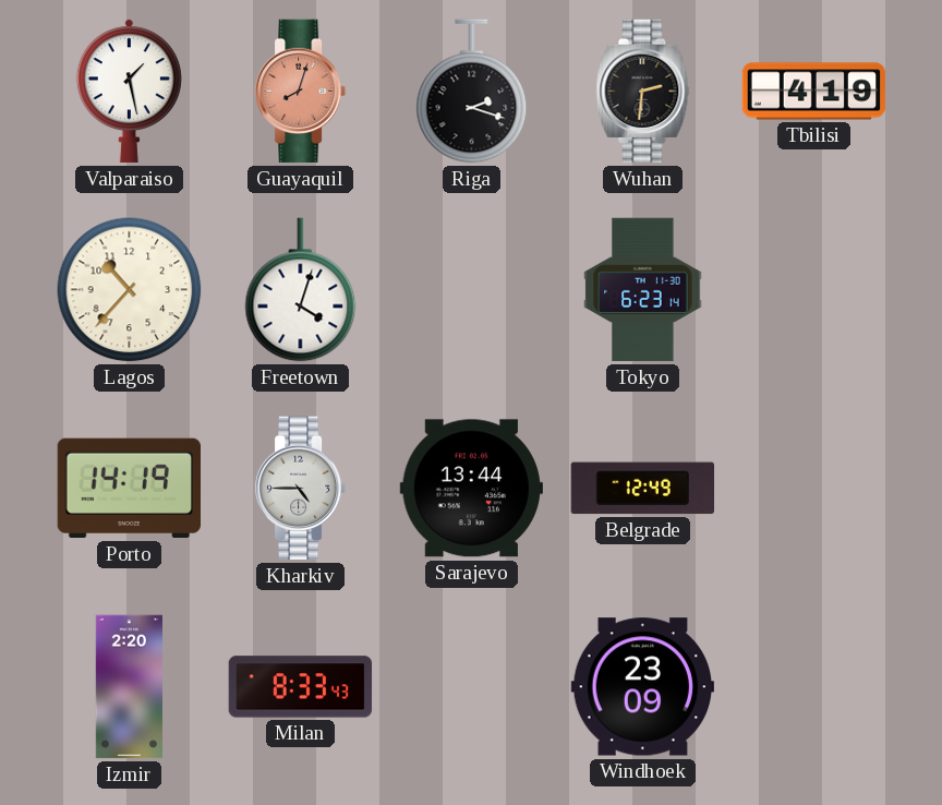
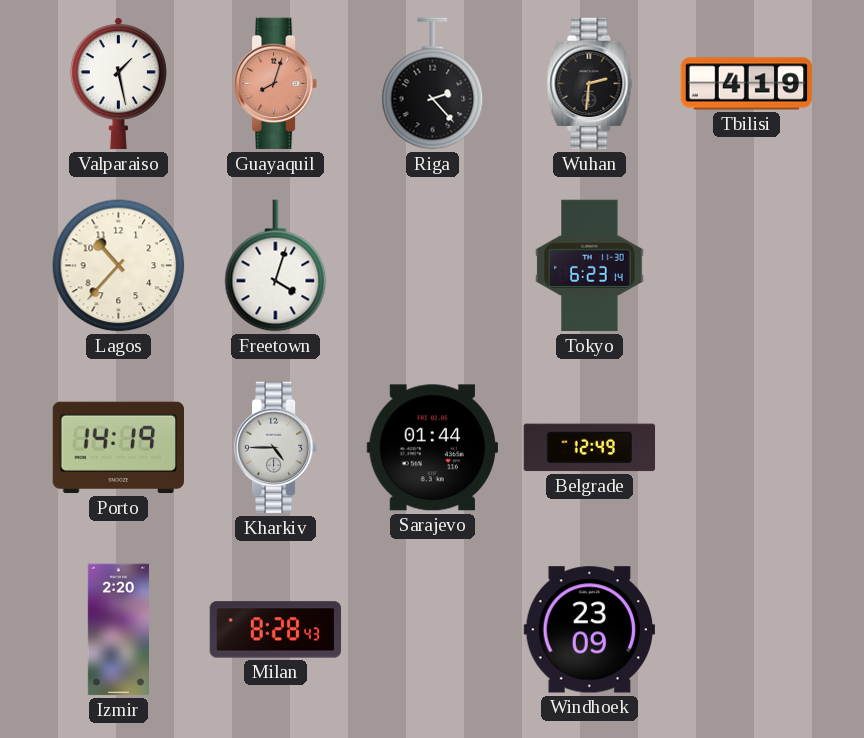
Riga: 2:18 -> 2:23 (433, 84)
Sarajevo: 13:44 -> 01:44 (432, 448)
Milan: 8:33 -> 8:28 (276, 630)
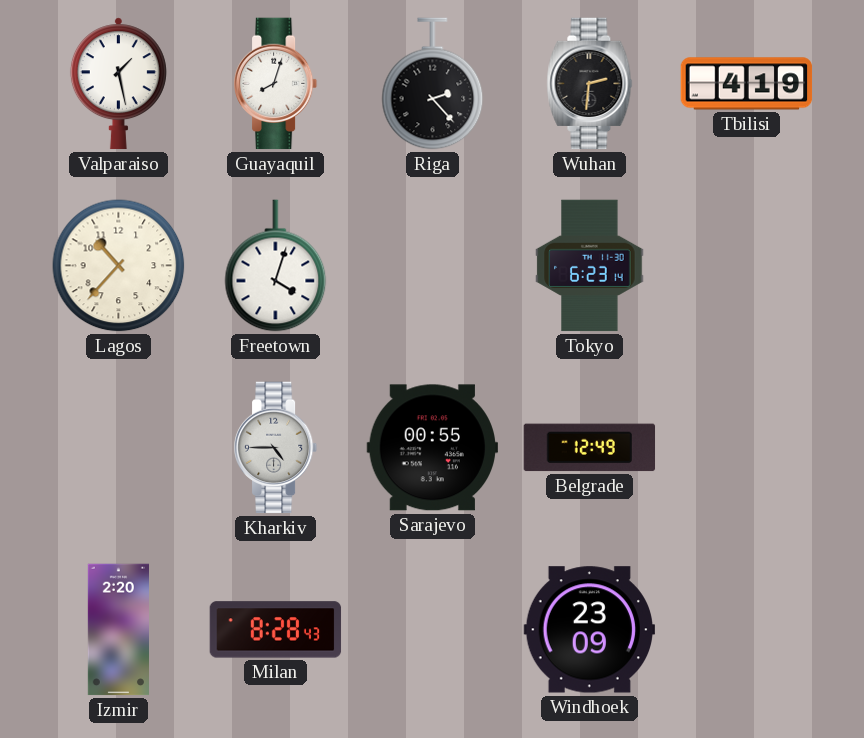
Guayaquil dial: salmon -> white (276, 84)
Porto: 14:19 -> none (118, 448)
Sarajevo: 01:44 -> 00:55 (432, 448)
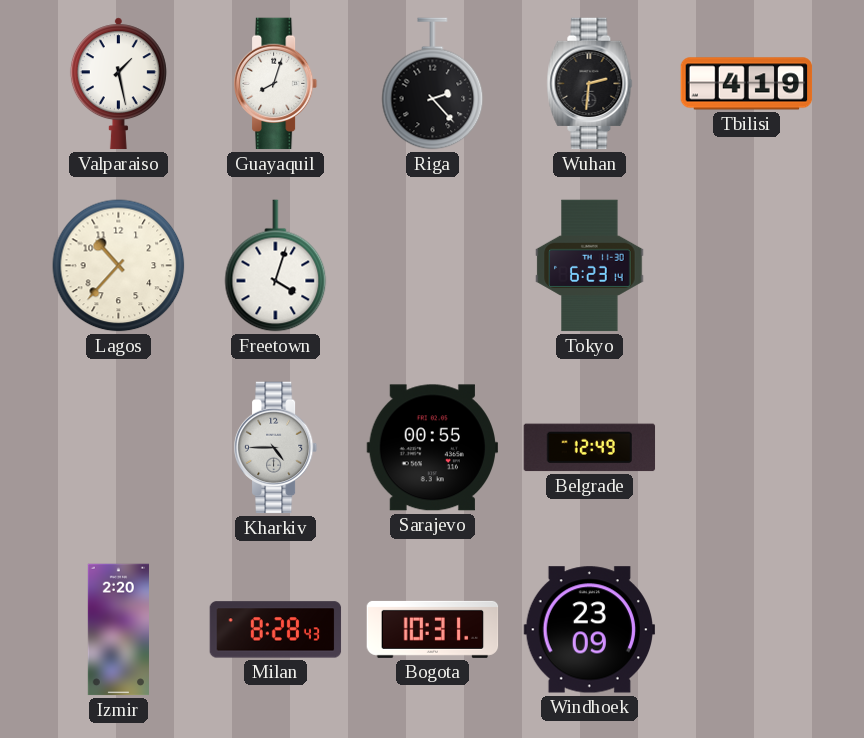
Bogota: none -> 10:31 (433, 629)
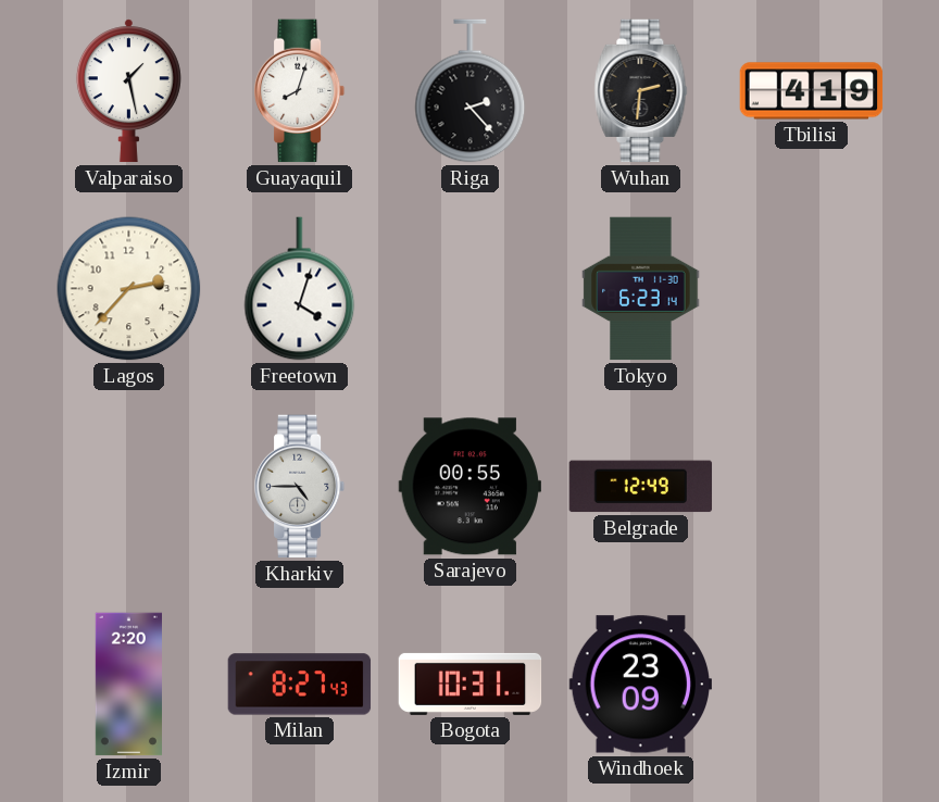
Lagos: 10:37 -> 2:37 (129, 289)
Milan: 8:28 -> 8:27 (300, 685)
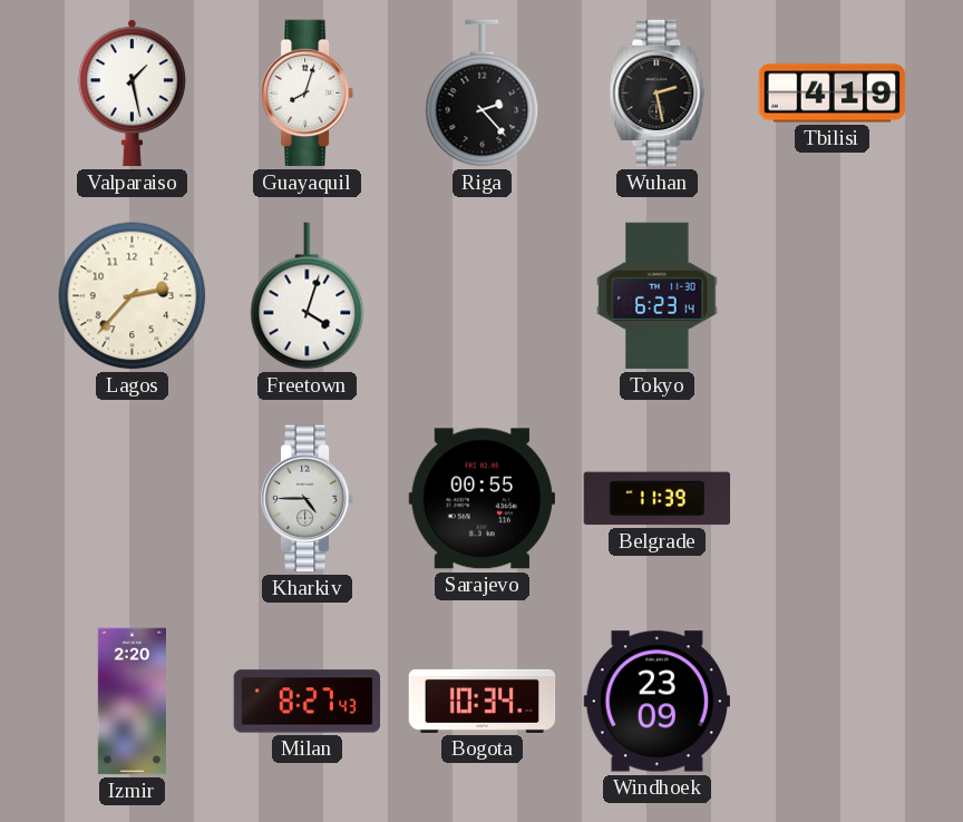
Wuhan: 2:31 -> 2:28 (658, 94)
Belgrade: 12:49 -> 11:39 (658, 499)
Bogota: 10:31 -> 10:34 (483, 701)
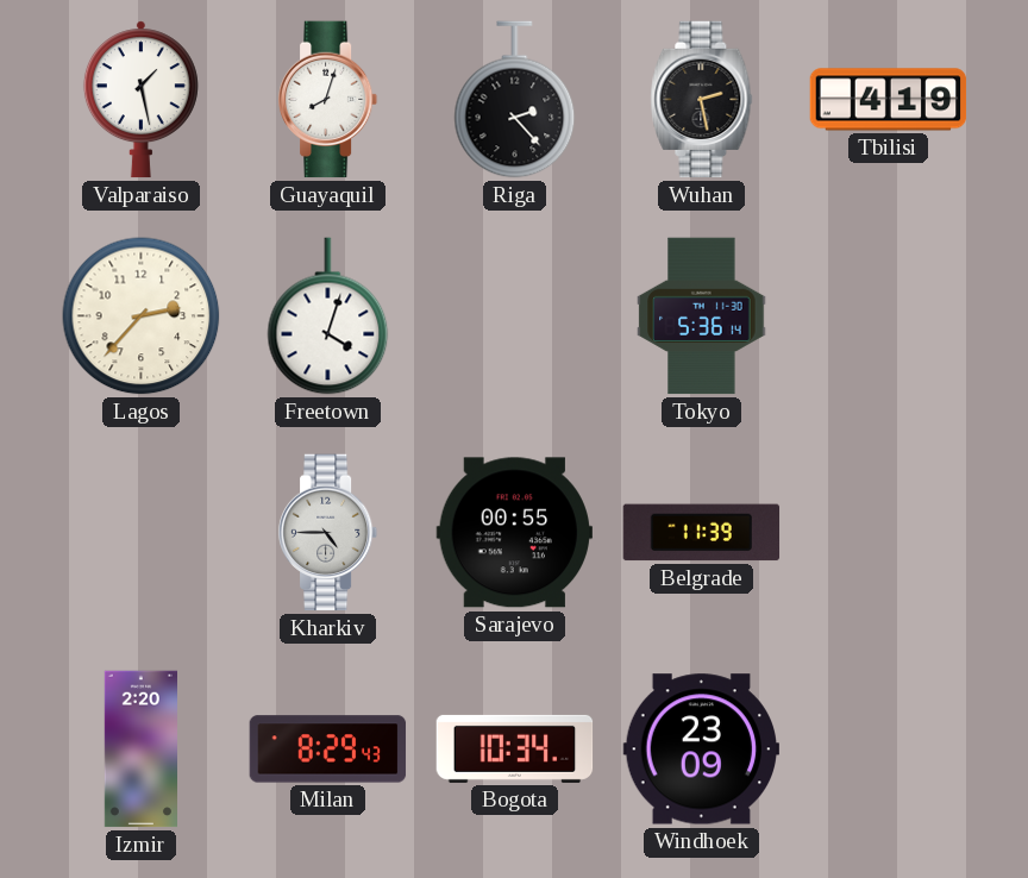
Tokyo: 6:23 -> 5:36 (702, 316)
Milan: 8:27 -> 8:29 (328, 750)
